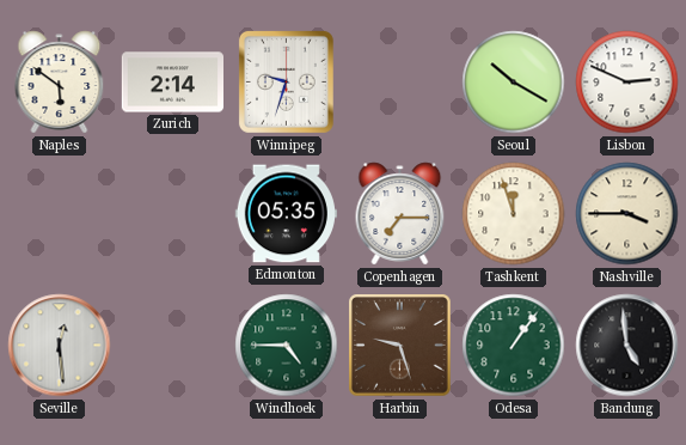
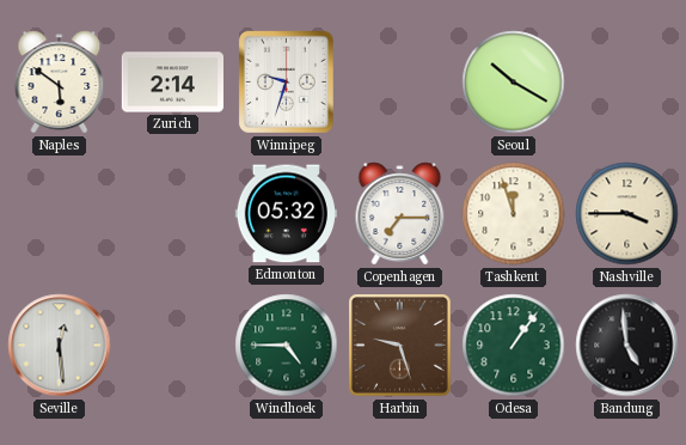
Lisbon: 2:49 -> none (627, 83)
Edmonton: 05:35 -> 05:32 (286, 214)
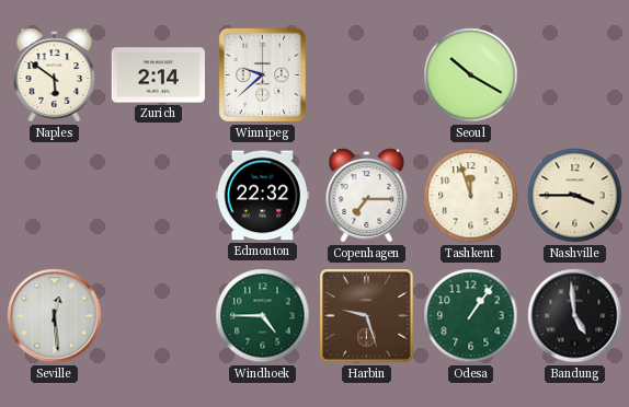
Winnipeg: 9:33 -> 9:38 (262, 74)
Edmonton: 05:32 -> 22:32 (262, 196)
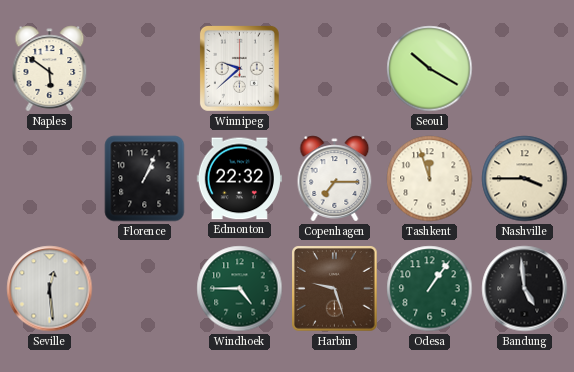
Zurich: 2:14 -> none (158, 75)
Florence: none -> 1:04 (145, 179)
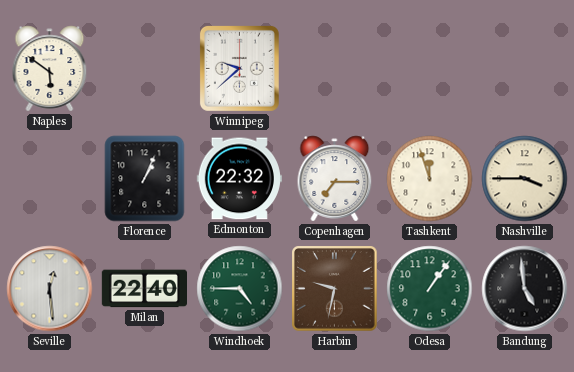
Seoul: 10:20 -> none (430, 69)
Milan: none -> 22:40 (144, 289)
Harbin: 9:27 -> 9:32 (335, 289)
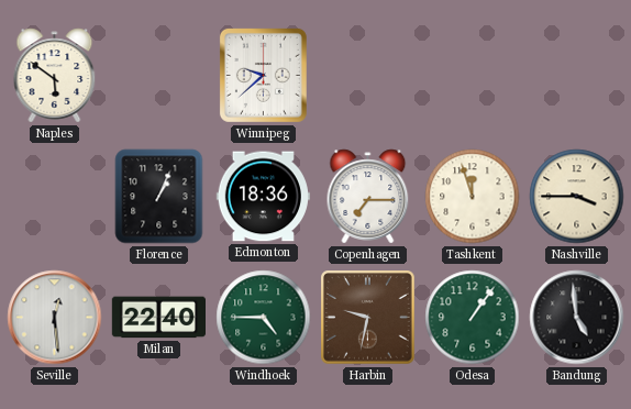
Edmonton: 22:32 -> 18:36 (263, 197)
